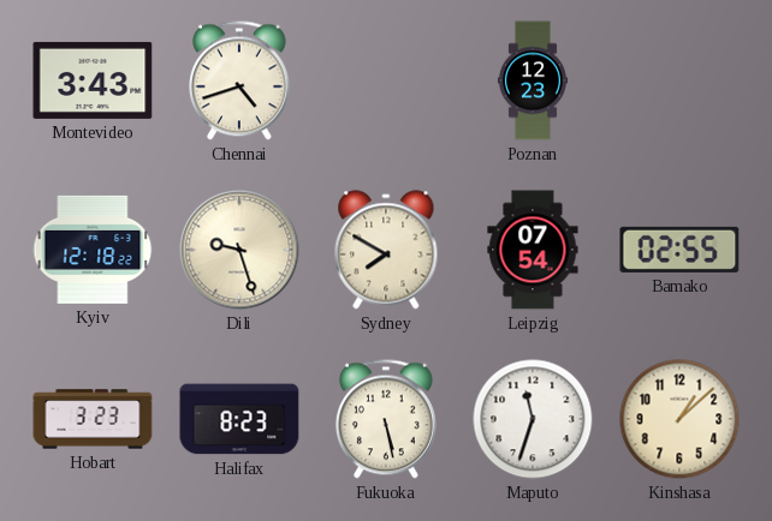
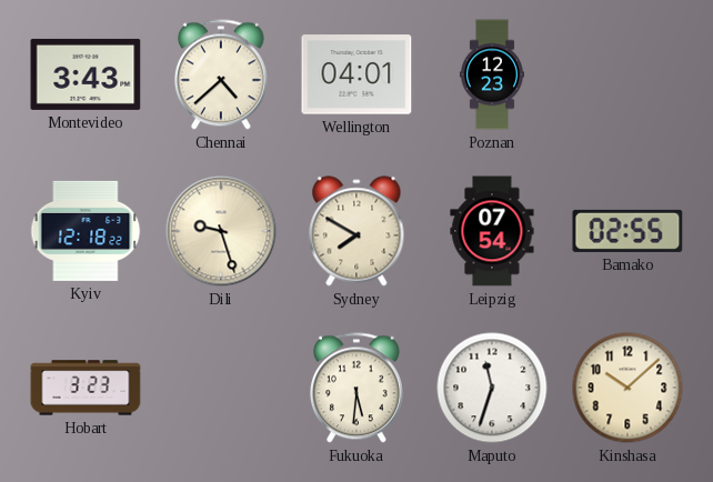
Chennai: 4:42 -> 4:38 (221, 74)
Wellington: none -> 04:01 (356, 74)
Halifax: 8:23 -> none (239, 419)
Fukuoka: 5:28 -> 5:31 (356, 388)
Kinshasa: 1:08 -> 10:08 (627, 388)
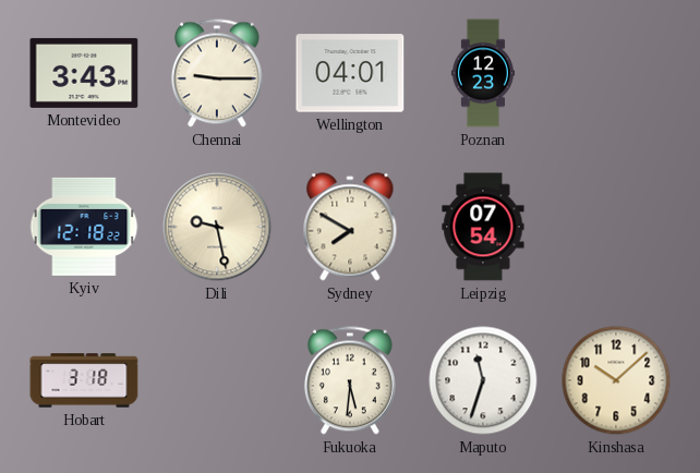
Chennai: 4:38 -> 9:15 (217, 73)
Dili: 9:27 -> 9:28 (217, 227)
Bamako: 02:55 -> none (627, 231)
Hobart: 3:23 -> 3:18 (84, 380)
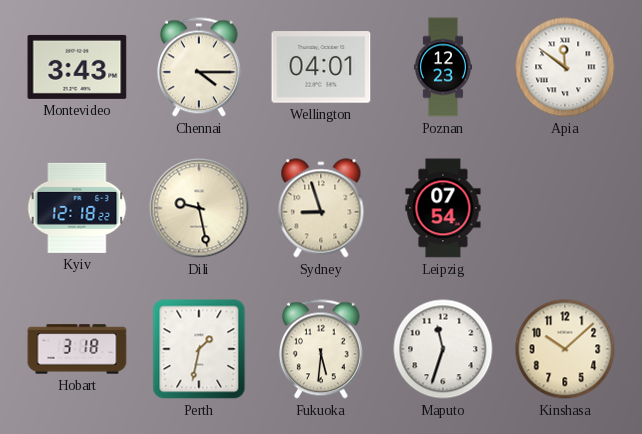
Chennai: 9:15 -> 4:15 (199, 67)
Apia: none -> 11:51 (565, 67)
Sydney: 7:50 -> 8:57 (321, 208)
Perth: none -> 1:32 (199, 349)
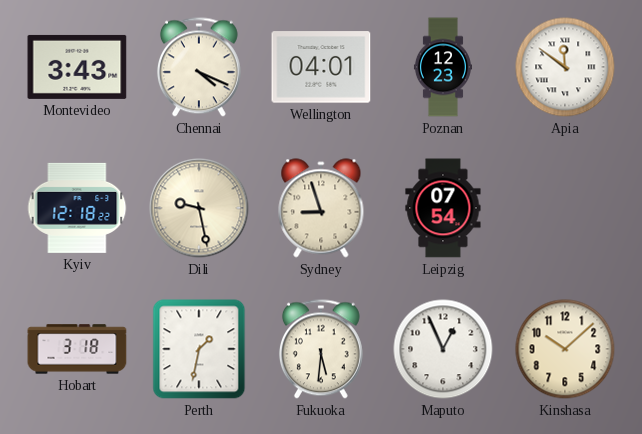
Chennai: 4:15 -> 4:19 (199, 67)
Maputo: 11:33 -> 12:56 (443, 349)
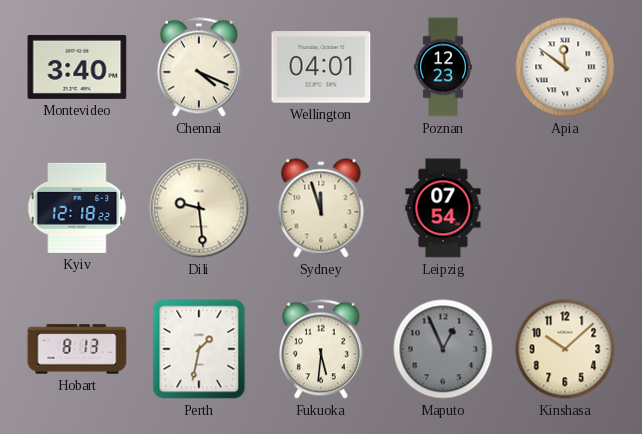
Montevideo: 3:43 -> 3:40 (77, 67)
Dili: 9:28 -> 9:29 (199, 208)
Sydney: 8:57 -> 11:57 (321, 208)
Hobart: 3:18 -> 8:13 (77, 349)
Maputo dial: white -> grey (443, 349)
